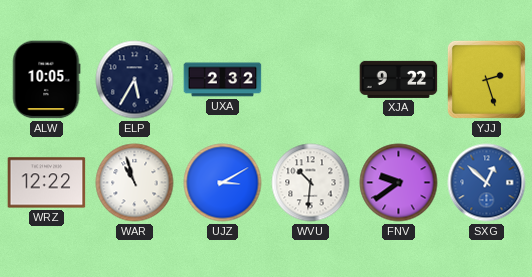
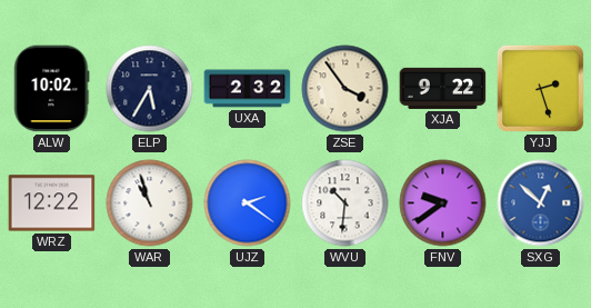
ALW: 10:05 -> 10:02 (51, 89)
ZSE: none -> 3:54 (345, 89)
UJZ: 3:10 -> 2:21 (248, 203)
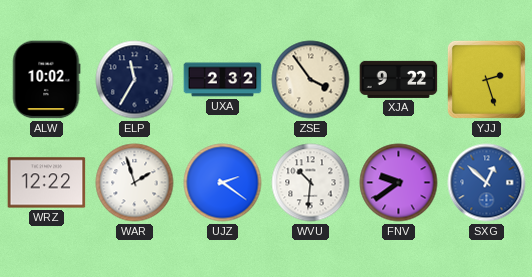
ELP: 5:35 -> 11:35 (135, 80)
WAR: 10:57 -> 1:57 (135, 183)
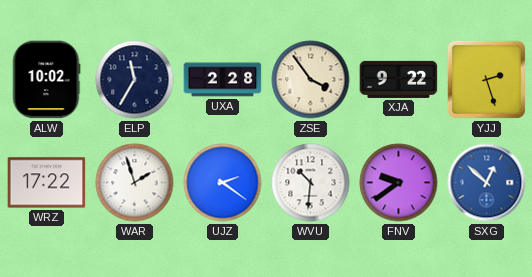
UXA: 2:32 -> 2:28 (223, 80)
WRZ: 12:22 -> 17:22 (47, 183)
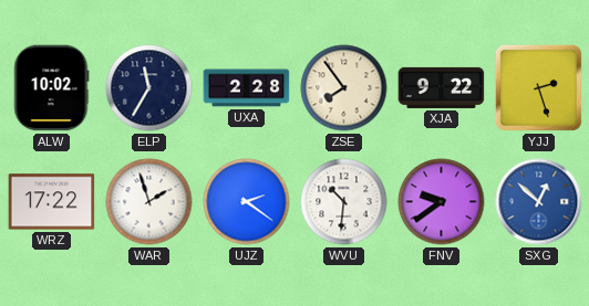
ZSE: 3:54 -> 7:54 (344, 88)
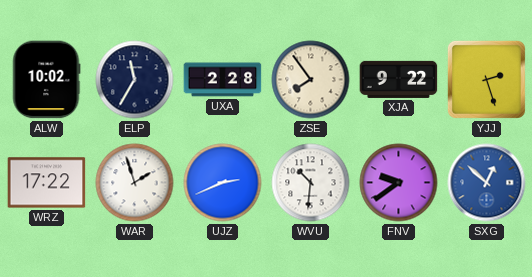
UJZ: 2:21 -> 2:41 (223, 183)
